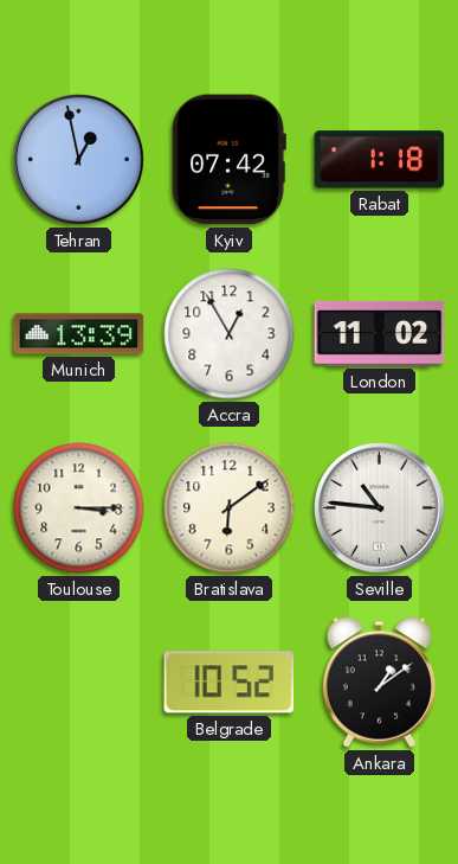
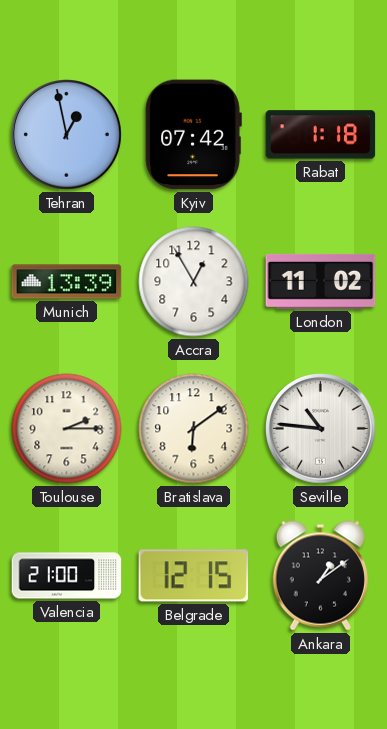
Toulouse: 3:15 -> 2:15 (67, 429)
Valencia: none -> 21:00 (67, 576)
Belgrade: 10:52 -> 12:15 (194, 576)
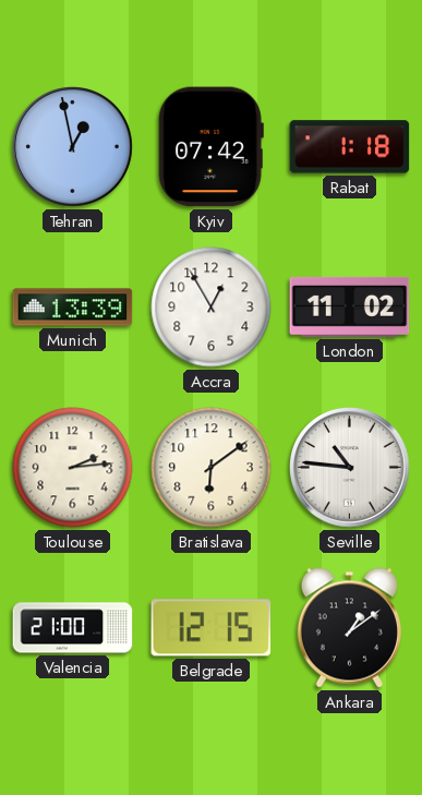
Toulouse: 2:15 -> 2:14 (73, 468)
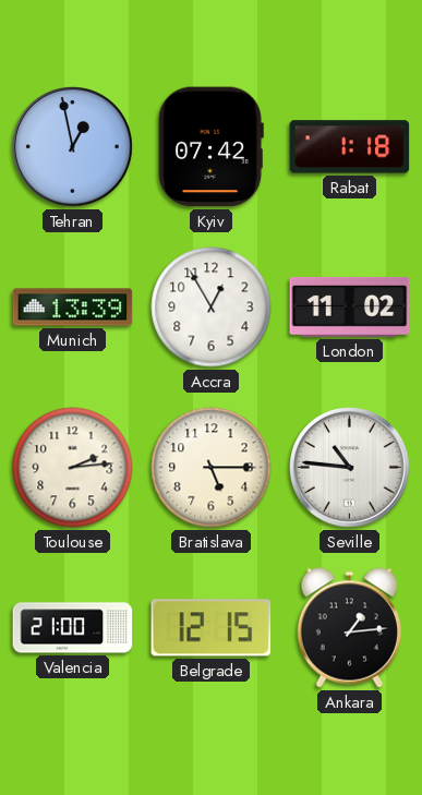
Bratislava: 6:09 -> 5:15 (212, 468)
Ankara: 1:09 -> 1:14 (349, 628)
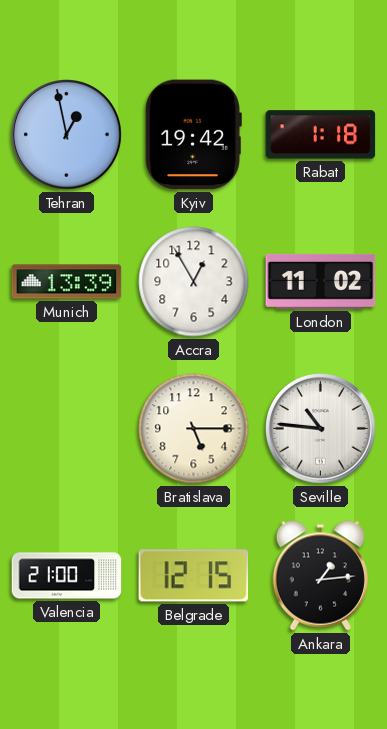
Kyiv: 07:42 -> 19:42 (193, 135)
Toulouse: 2:14 -> none (73, 468)
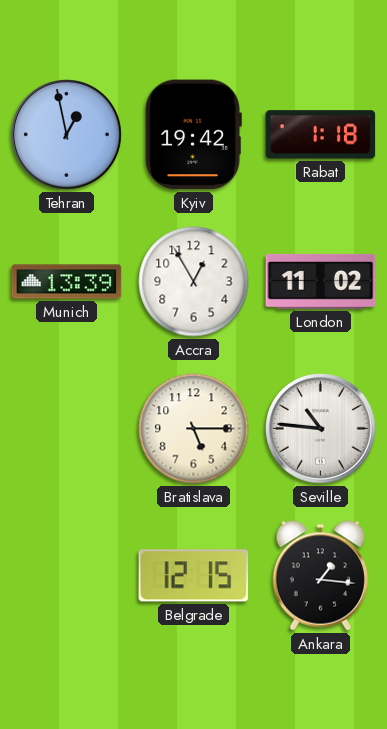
Valencia: 21:00 -> none (67, 576)
Ankara: 1:14 -> 1:16 (320, 576)
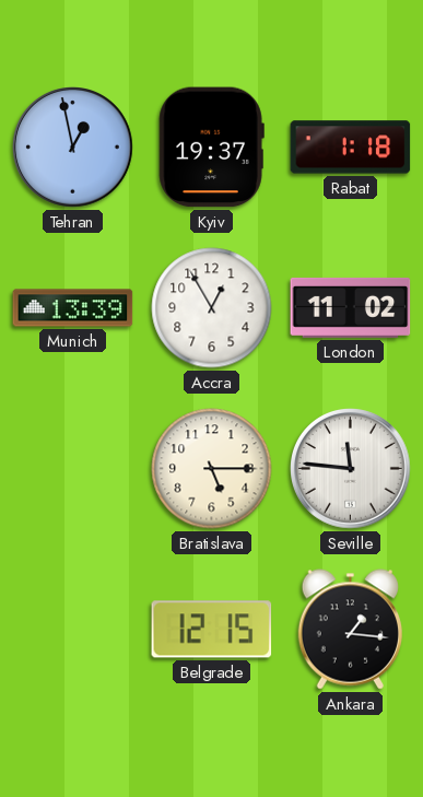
Kyiv: 19:42 -> 19:37 (211, 148)
Seville: 10:46 -> 11:46 (351, 469)
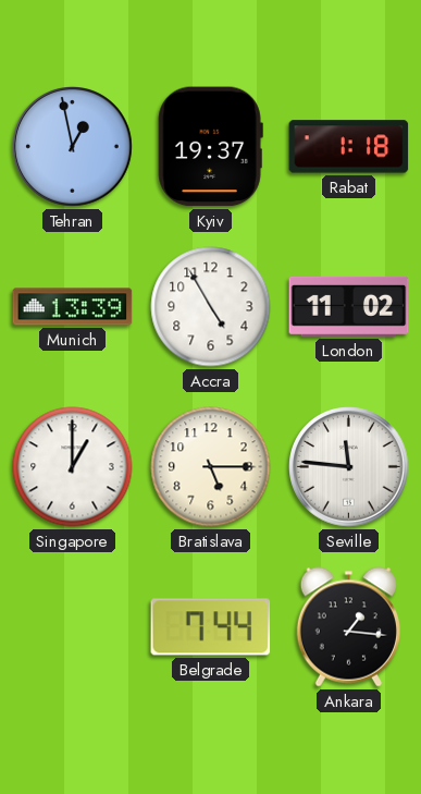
Accra: 12:55 -> 4:55 (211, 307)
Singapore: none -> 1:00 (73, 467)
Belgrade: 12:15 -> 7:44 (211, 627)
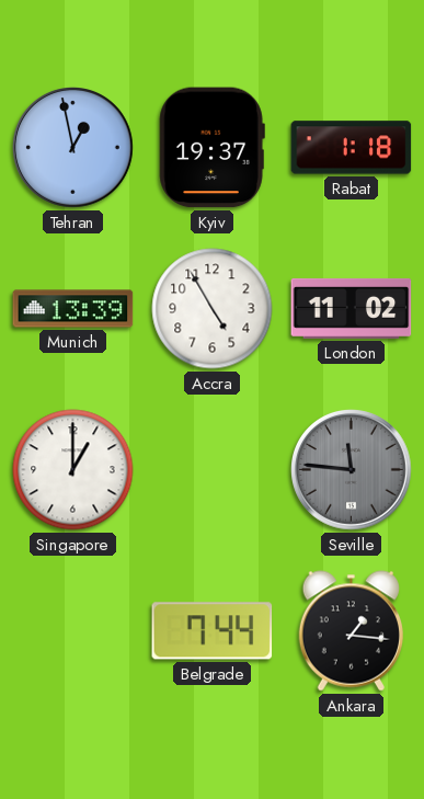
Bratislava: 5:15 -> none (211, 467)
Seville dial: white -> grey (352, 470)
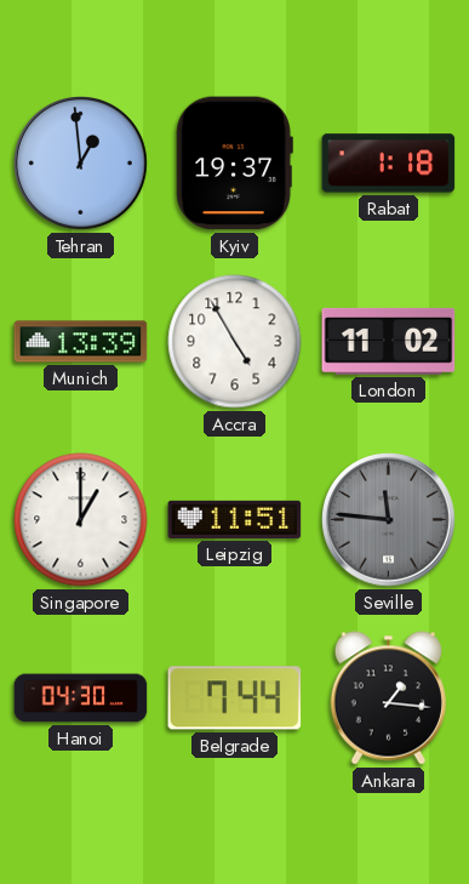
Tehran: 12:58 -> 12:59 (81, 164)
Leipzig: none -> 11:51 (235, 519)
Hanoi: none -> 04:30 (81, 698)
